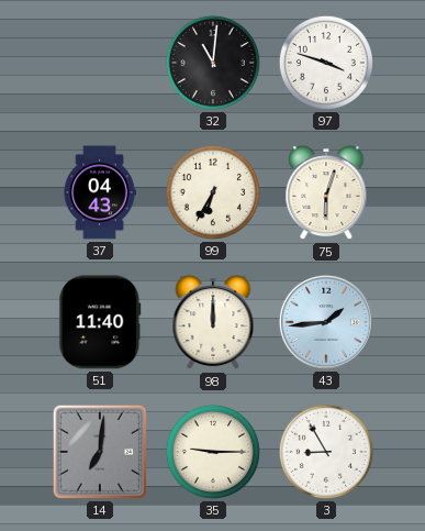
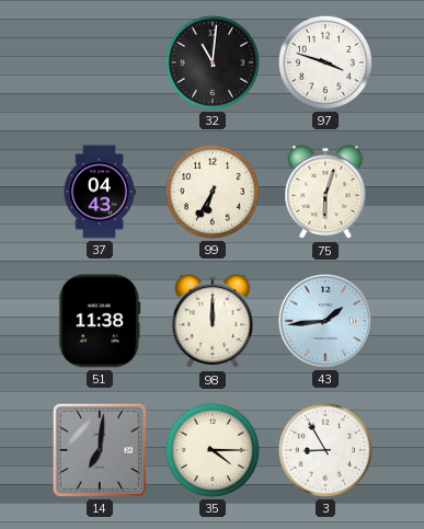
51: 11:40 -> 11:38 (100, 321)
35: 9:15 -> 4:15 (213, 450)
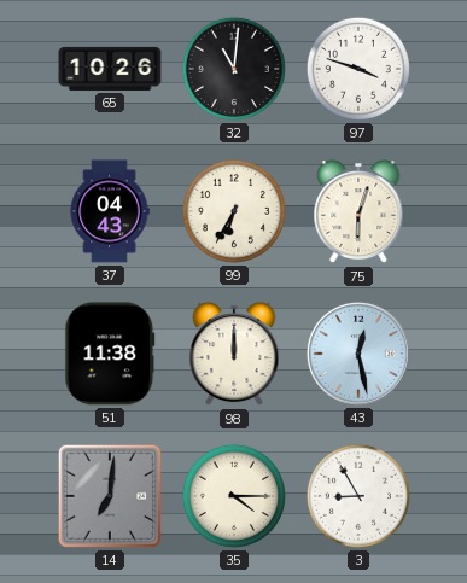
65: none -> 10:26 (110, 69)
43: 1:44 -> 12:28 (358, 354)
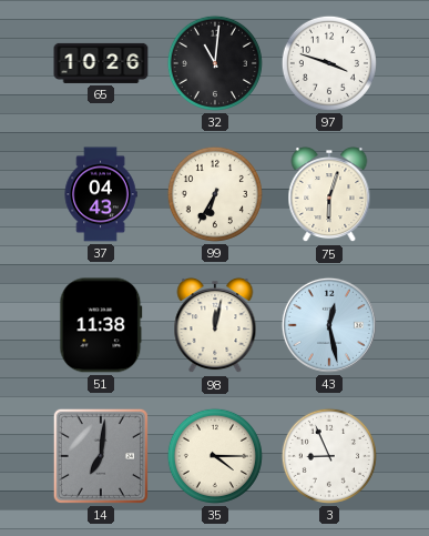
98: 12:00 -> 12:02 (215, 326)
3: 8:55 -> 8:56 (329, 456)
